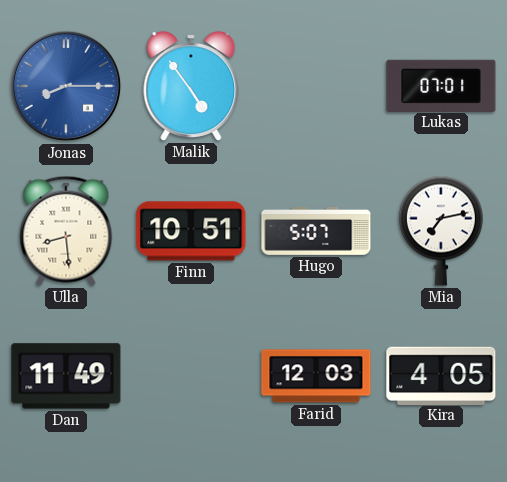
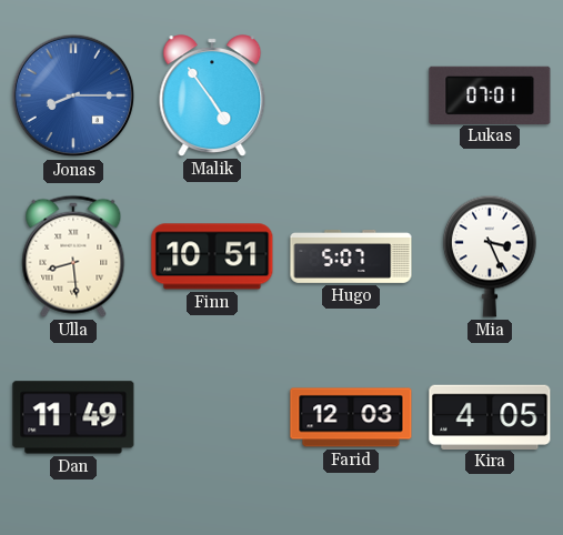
Mia: 7:13 -> 3:26 (490, 256)
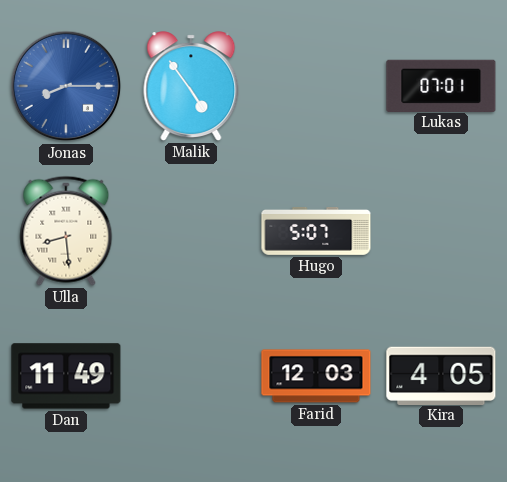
Finn: 10:51 -> none (212, 256)
Mia: 3:26 -> none (490, 256)
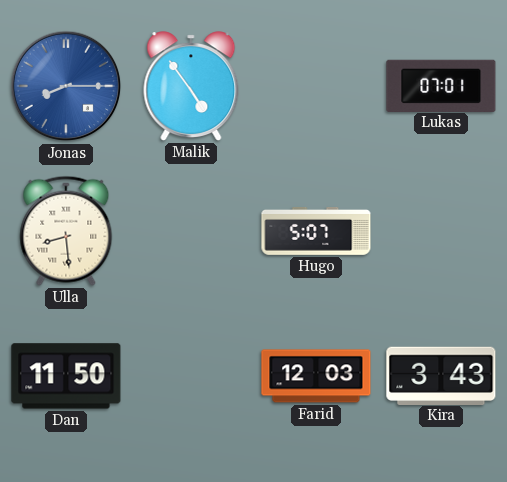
Dan: 11:49 -> 11:50 (66, 376)
Kira: 4:05 -> 3:43 (441, 375)
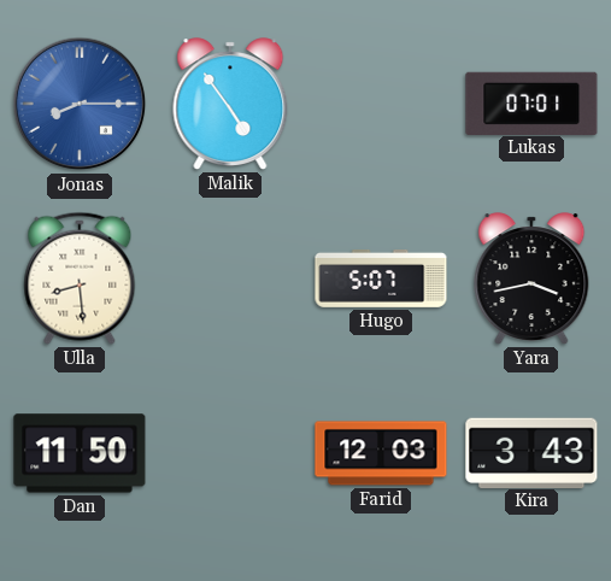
Yara: none -> 3:43 (531, 278)
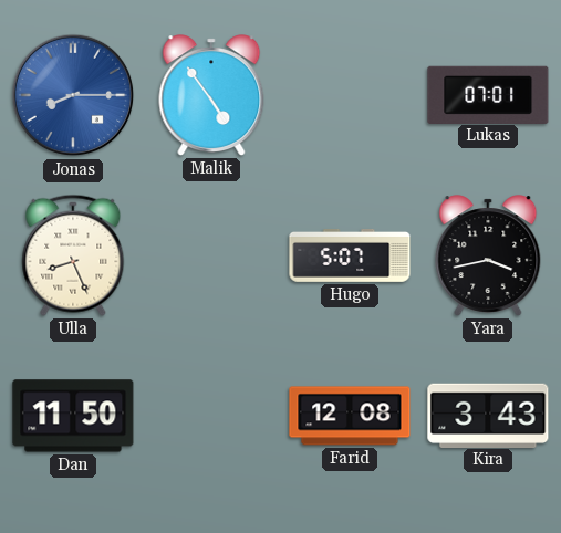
Ulla: 8:29 -> 8:26 (73, 255)
Farid: 12:03 -> 12:08 (350, 416)
